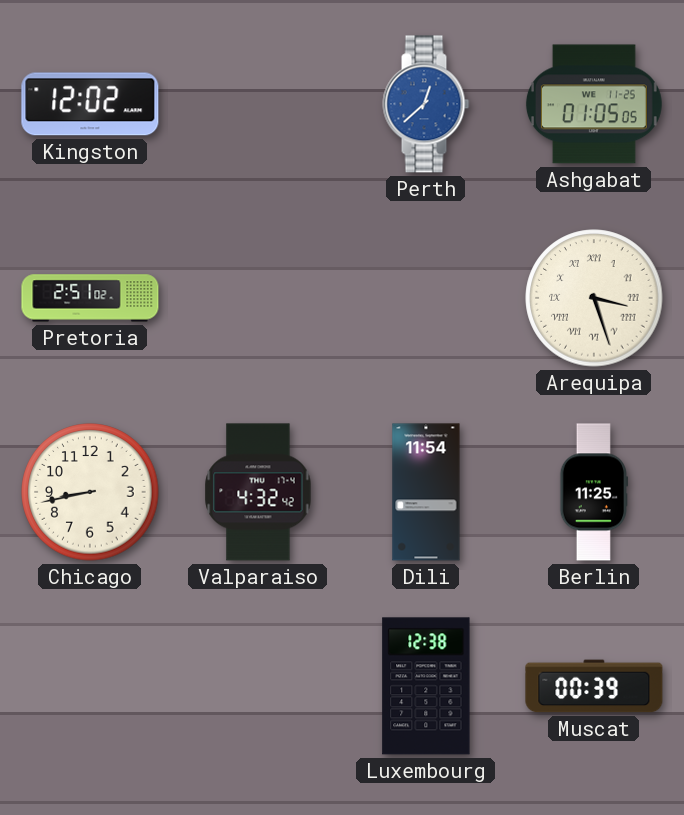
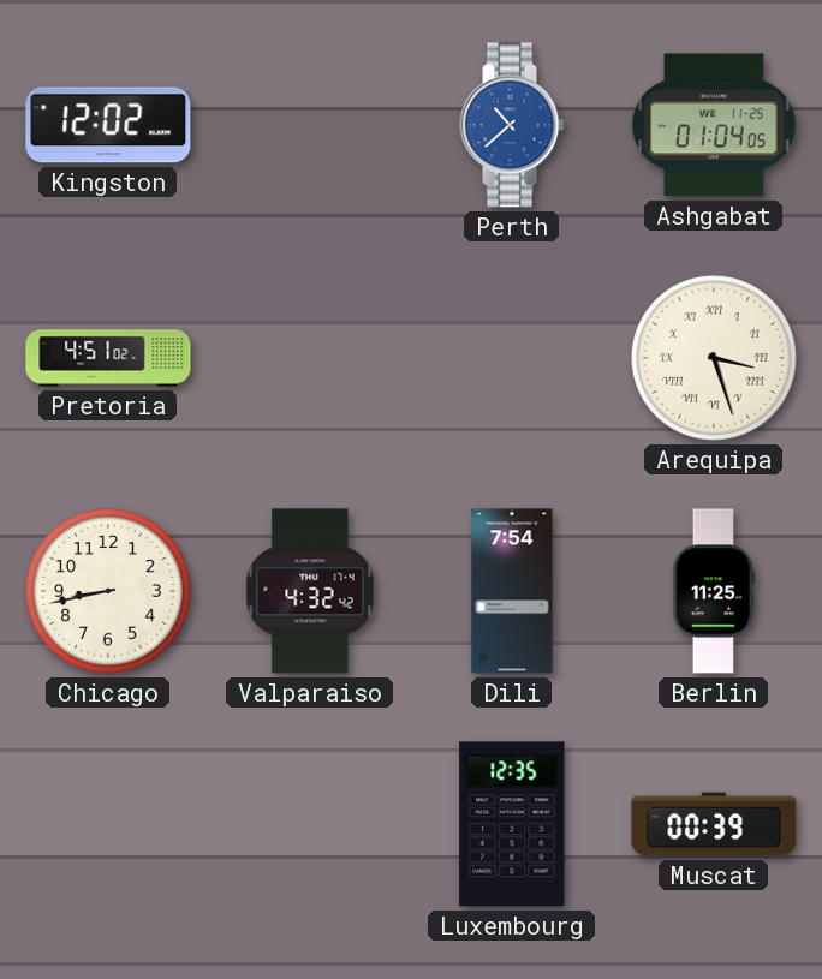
Perth: 12:38 -> 10:38 (512, 125)
Ashgabat: 01:05 -> 01:04 (714, 125)
Pretoria: 2:51 -> 4:51 (108, 358)
Dili: 11:54 -> 7:54 (512, 591)
Luxembourg: 12:38 -> 12:35 (512, 824)
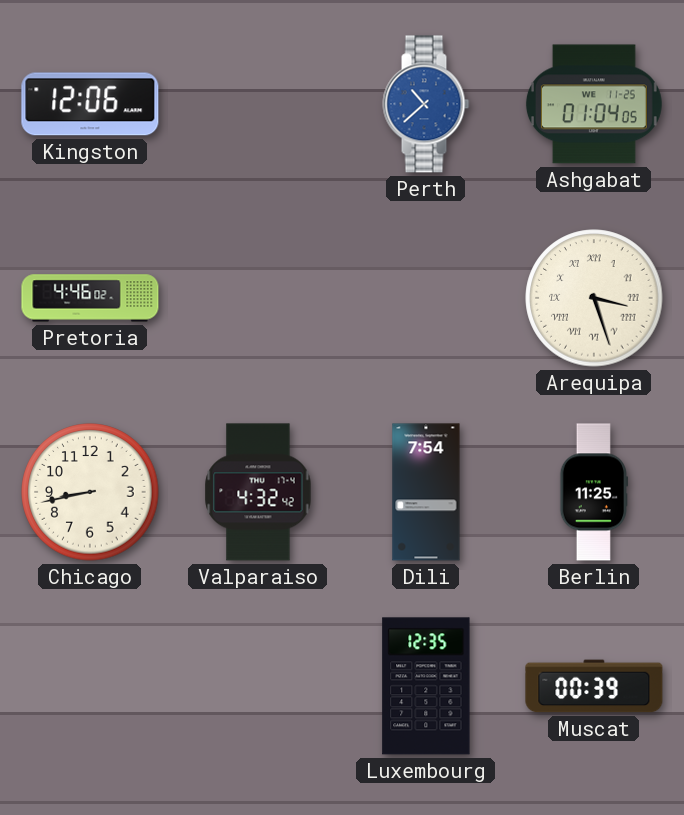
Kingston: 12:02 -> 12:06 (90, 104)
Pretoria: 4:51 -> 4:46 (90, 298)
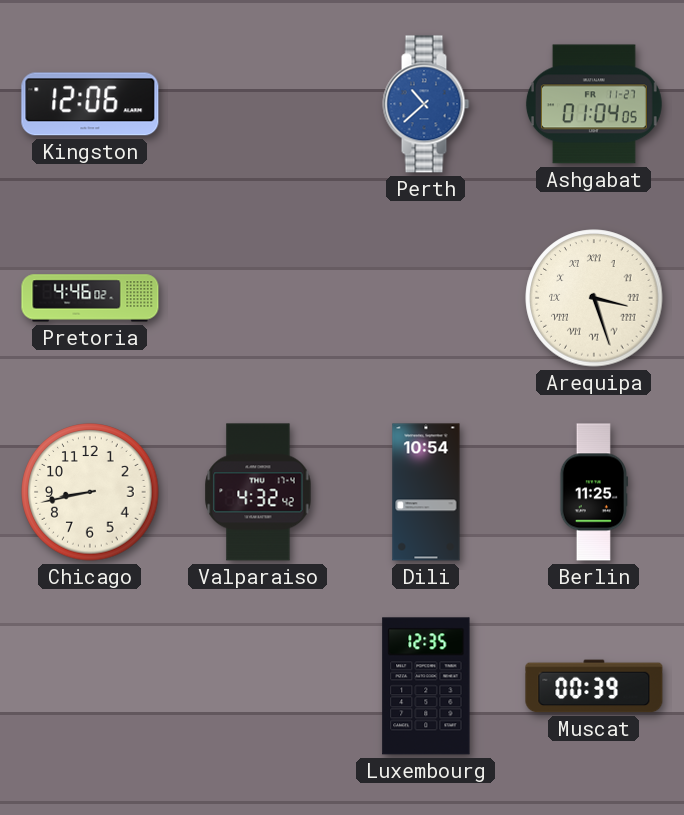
Ashgabat date: WE 11-25 -> FR 11-27 (594, 104)
Dili: 7:54 -> 10:54 (426, 492)
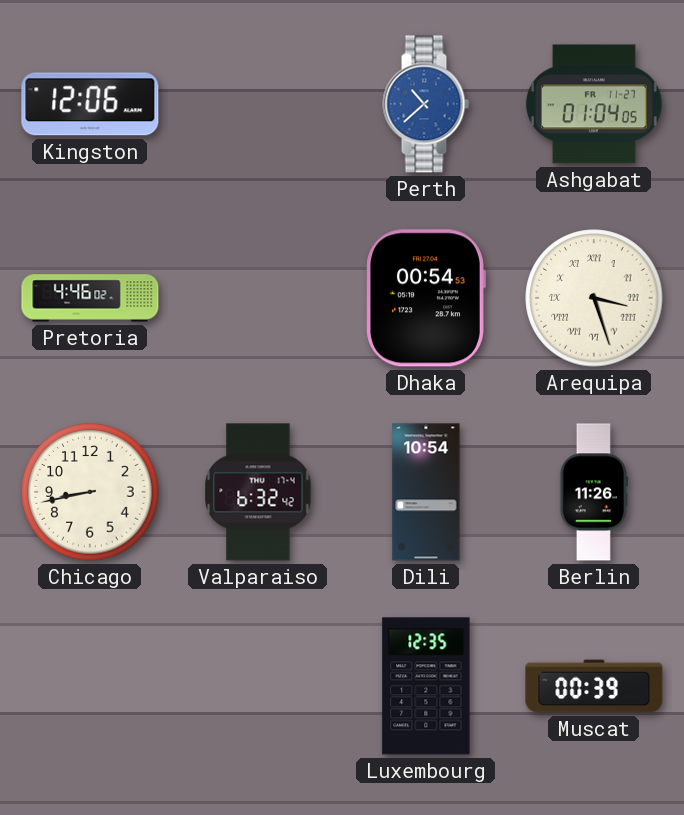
Dhaka: none -> 00:54 (426, 298)
Valparaiso: 4:32 -> 6:32 (258, 492)
Berlin: 11:25 -> 11:26 (593, 492)
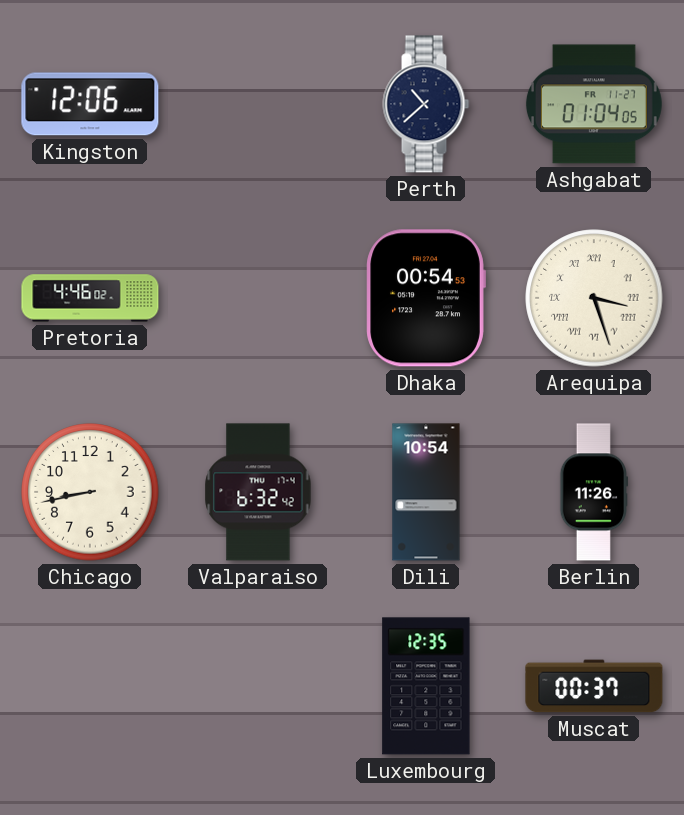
Perth dial: blue -> navy (426, 104)
Muscat: 00:39 -> 00:37 (594, 686)
